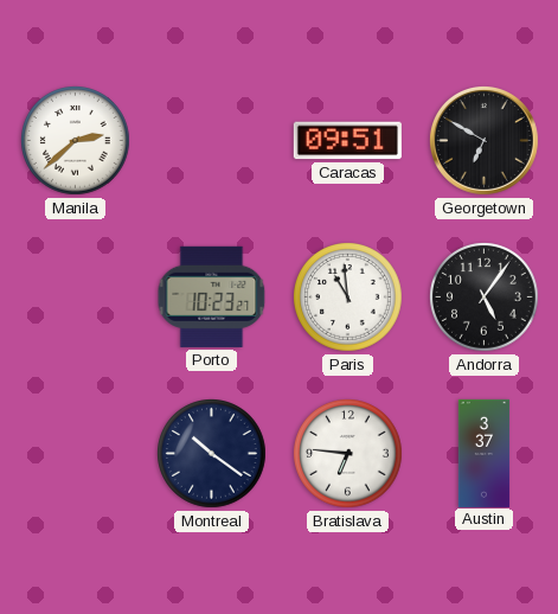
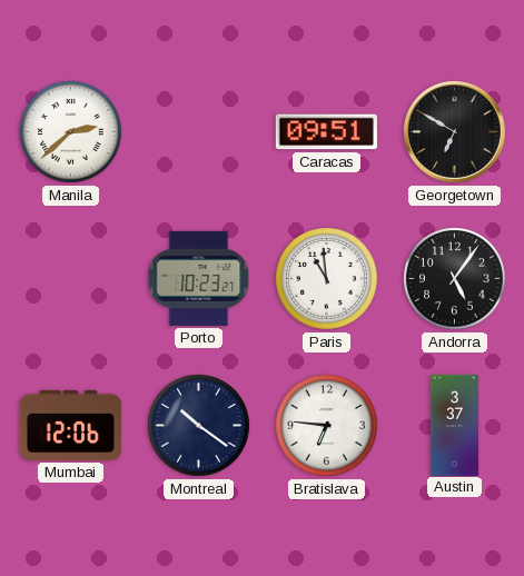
Mumbai: none -> 12:06 (70, 425)
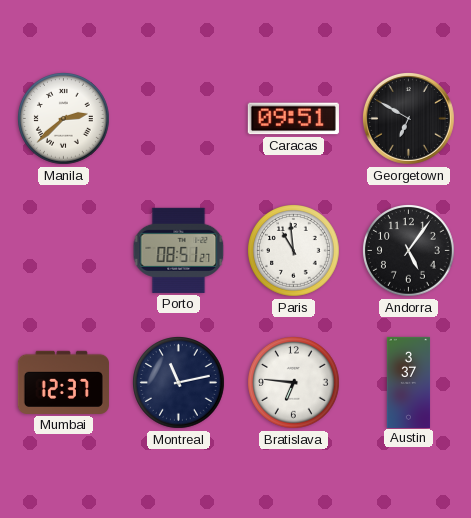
Porto: 10:23 -> 08:51 (179, 250)
Mumbai: 12:06 -> 12:37 (63, 382)
Montreal: 10:21 -> 11:13 (179, 383)
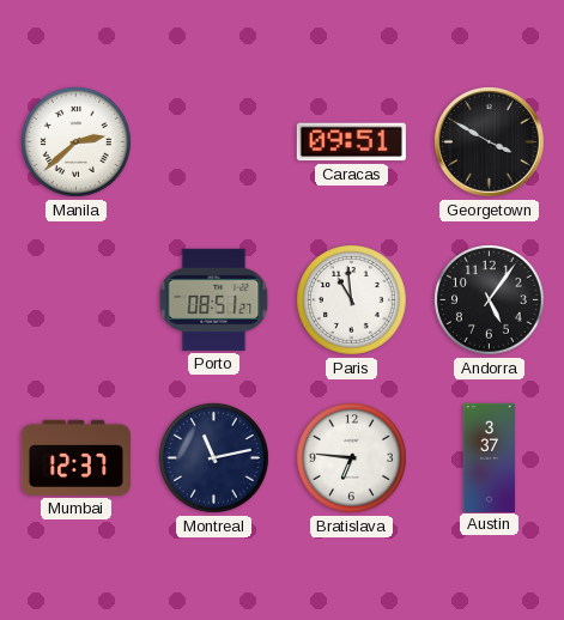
Georgetown: 6:50 -> 3:50 (489, 141)
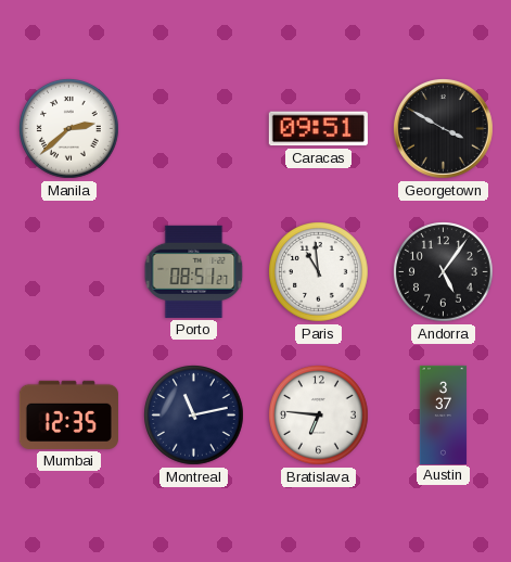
Mumbai: 12:37 -> 12:35 (68, 414)
